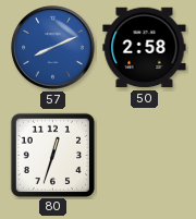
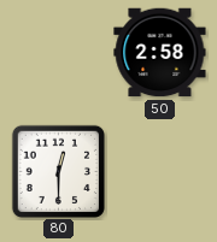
57: 8:11 -> none (53, 48)
80: 12:33 -> 12:30 (58, 171)
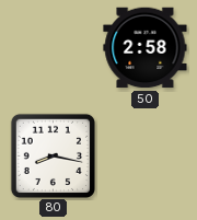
80: 12:30 -> 8:17 (53, 155)
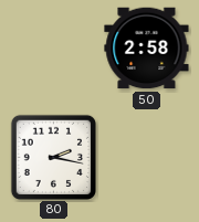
80: 8:17 -> 2:17 (53, 157)
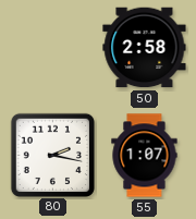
55: none -> 1:07 (145, 156)
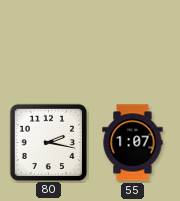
50: 2:58 -> none (145, 48)
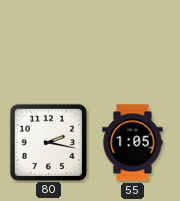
55: 1:07 -> 1:05 (133, 143)
